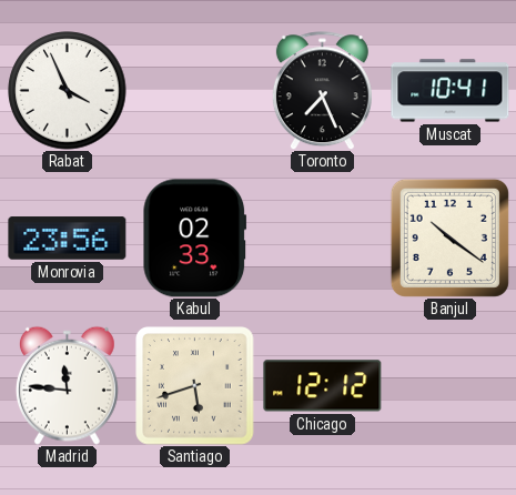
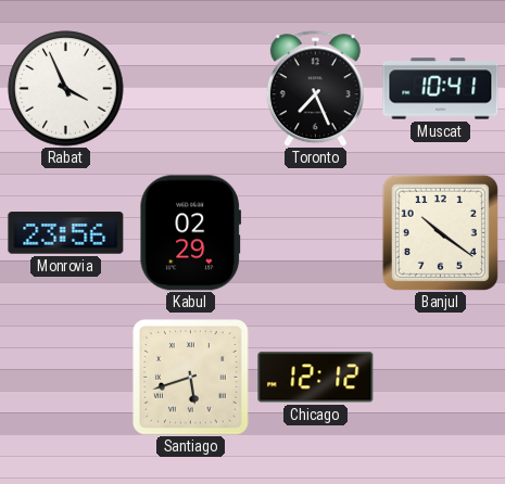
Kabul: 02:33 -> 02:29 (191, 233)
Madrid: 11:46 -> none (67, 385)
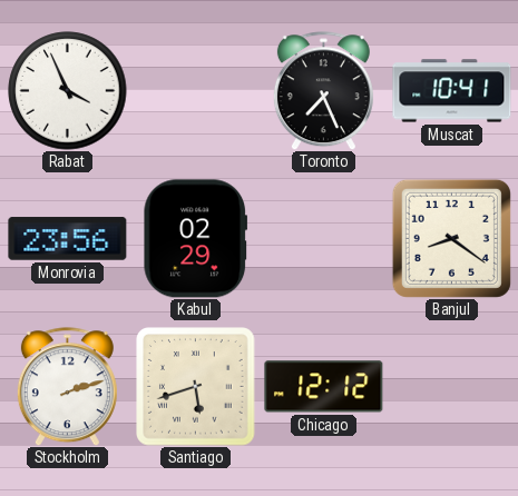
Banjul: 10:21 -> 8:21 (451, 238)
Stockholm: none -> 2:12 (67, 387)
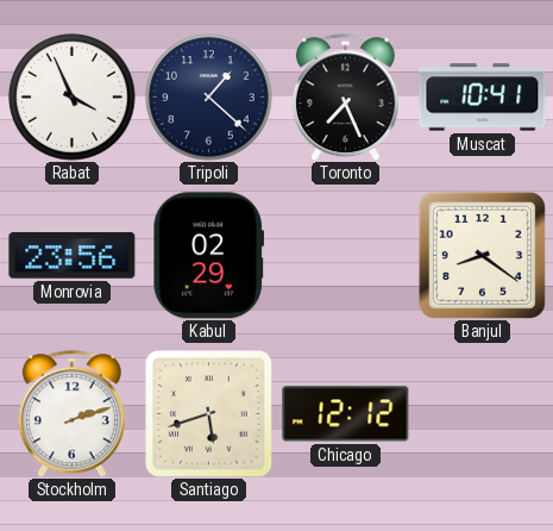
Tripoli: none -> 1:22 (209, 98)
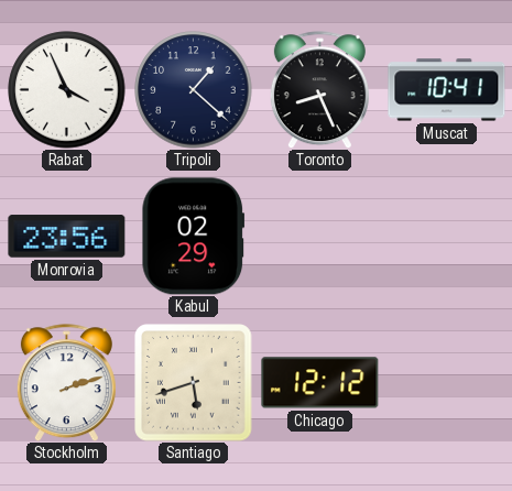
Toronto: 7:26 -> 8:26 (319, 90)
Banjul: 8:21 -> none (482, 255)
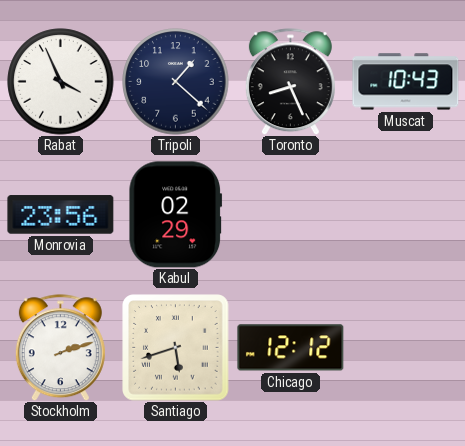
Muscat: 10:41 -> 10:43 (406, 82)
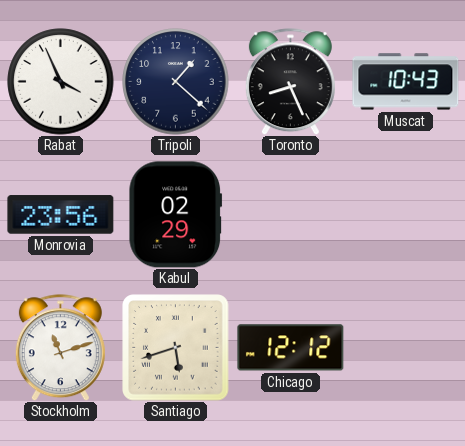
Stockholm: 2:12 -> 11:12 (60, 348)
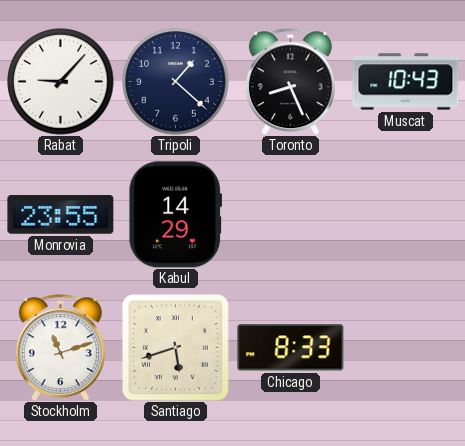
Rabat: 3:56 -> 9:07 (61, 82)
Monrovia: 23:56 -> 23:55 (61, 215)
Kabul: 02:29 -> 14:29 (176, 215)
Chicago: 12:12 -> 8:33 (291, 348)
